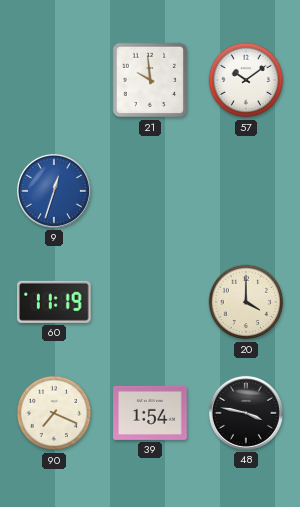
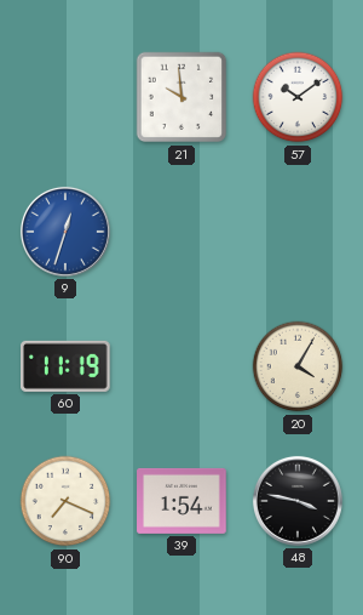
20: 4:00 -> 4:05 (298, 366)
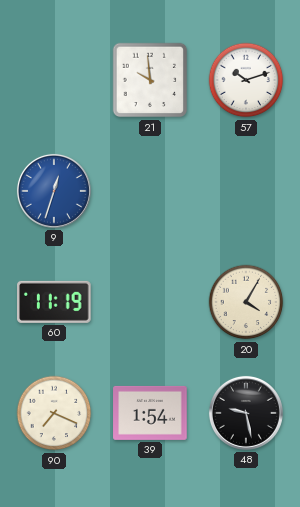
57: 10:09 -> 10:12 (246, 80)
48: 3:47 -> 9:28 (246, 413)
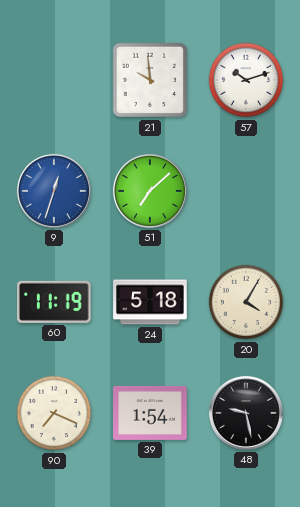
51: none -> 7:08 (150, 191)
24: none -> 5:18 (150, 302)
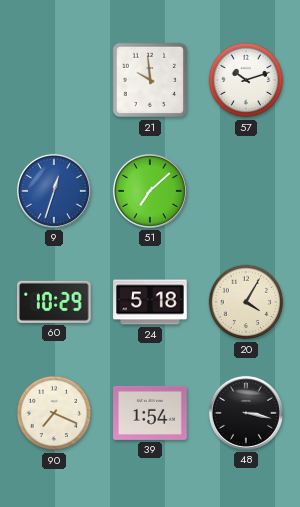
60: 11:19 -> 10:29 (55, 302)
48: 9:28 -> 3:17 (246, 413)
